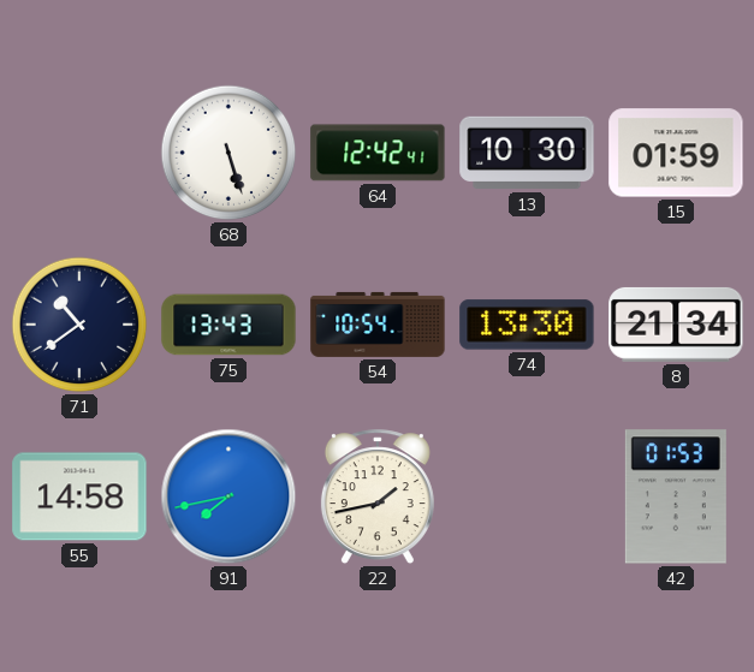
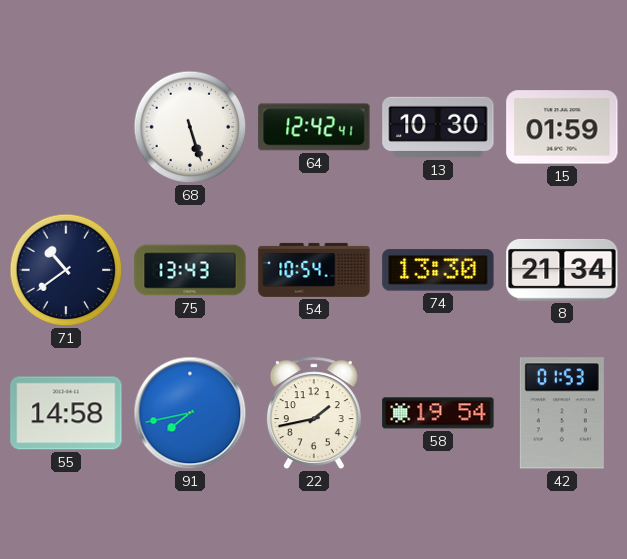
58: none -> 19:54 (438, 413)
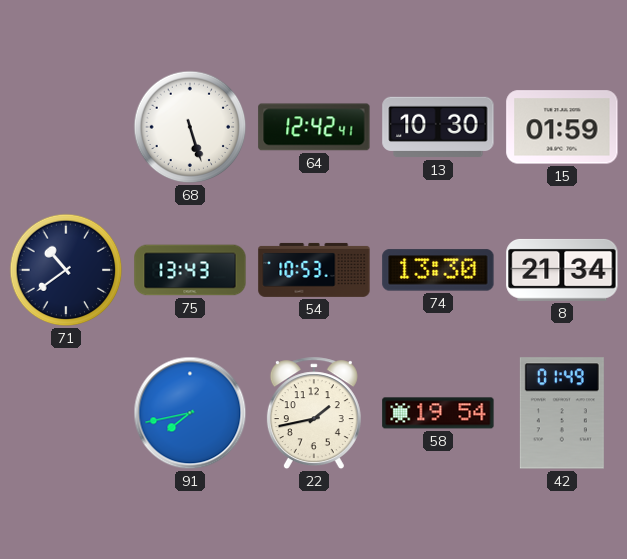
54: 10:54 -> 10:53 (314, 270)
55: 14:58 -> none (66, 413)
42: 01:53 -> 01:49 (562, 413)
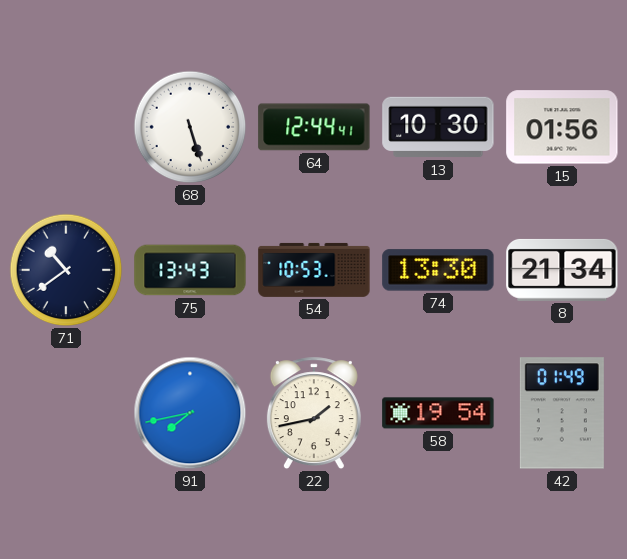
64: 12:42 -> 12:44 (314, 127)
15: 01:59 -> 01:56 (562, 127)
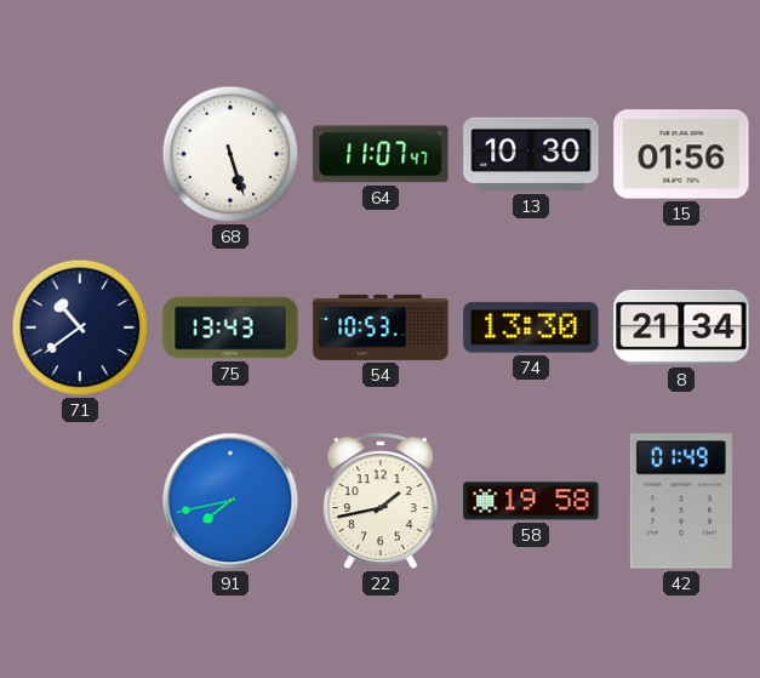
64: 12:44 -> 11:07 (381, 154)
58: 19:54 -> 19:58 (531, 501)
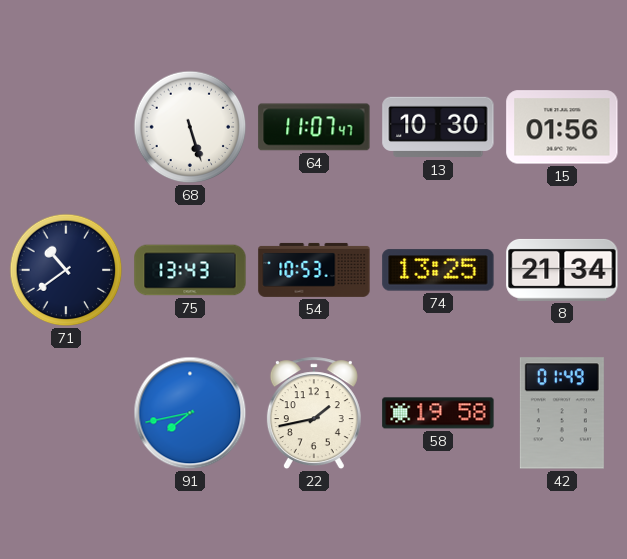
74: 13:30 -> 13:25 (438, 270)
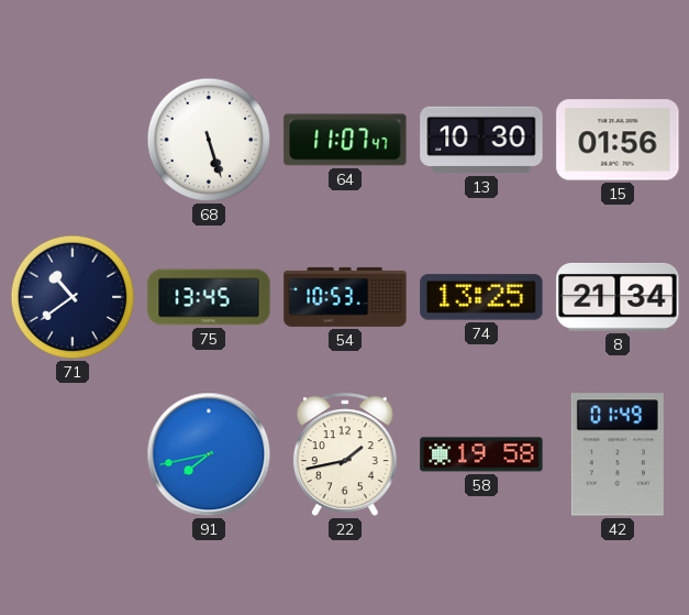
75: 13:43 -> 13:45 (209, 297)
